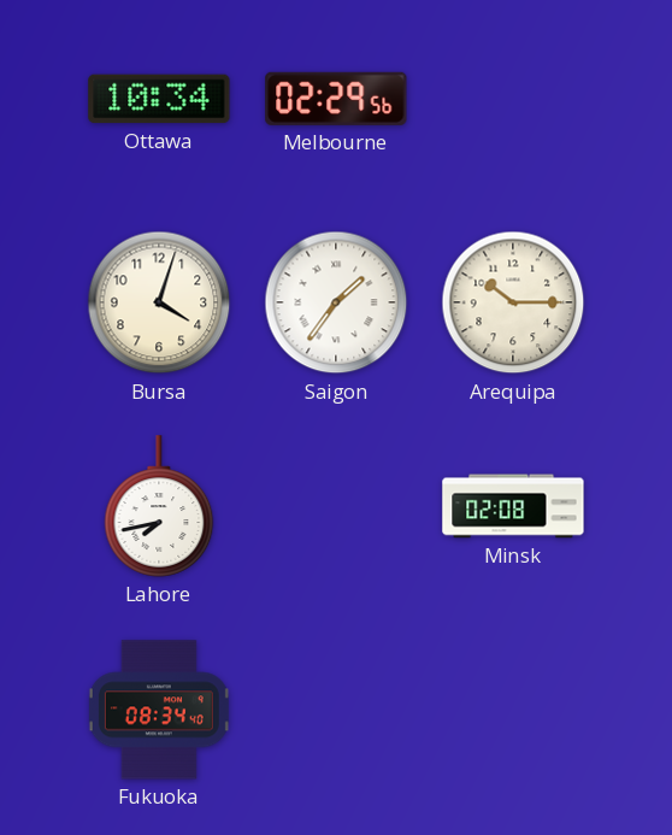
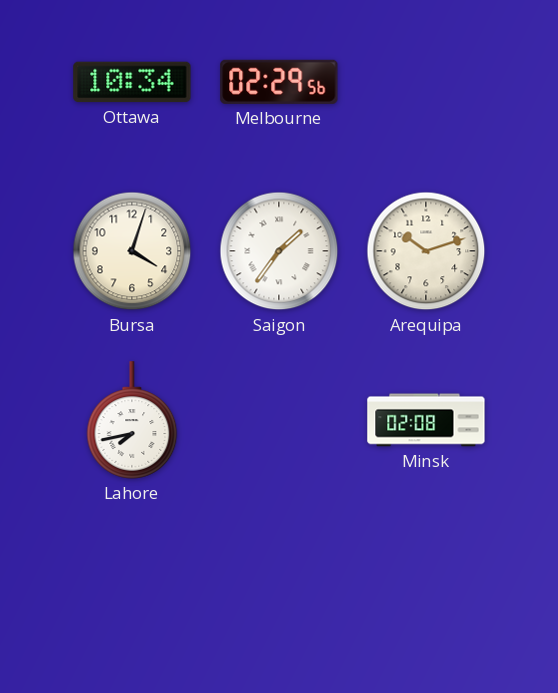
Arequipa: 10:15 -> 10:12 (426, 251)
Fukuoka: 08:34 -> none (159, 710)
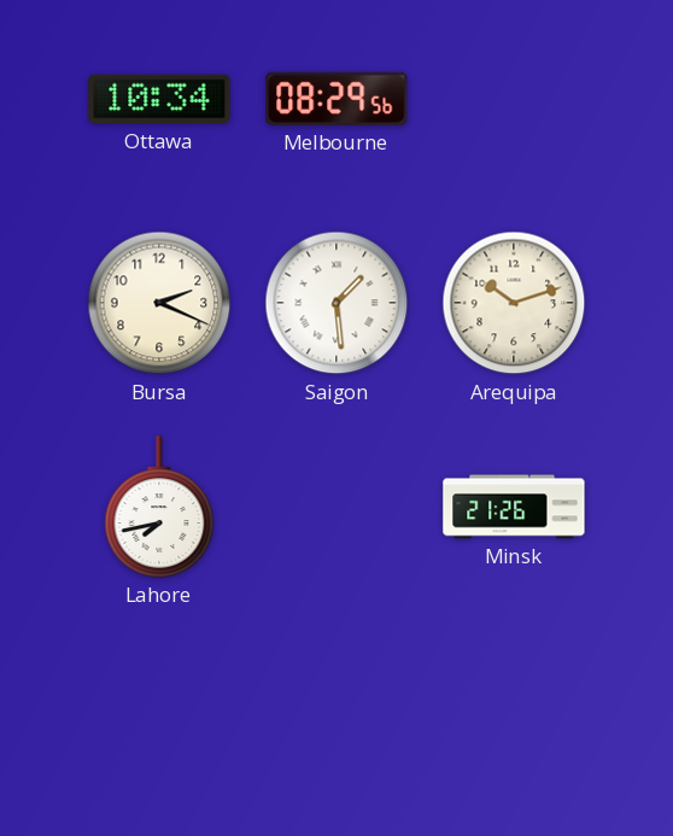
Melbourne: 02:29 -> 08:29 (336, 99)
Bursa: 4:03 -> 2:19 (159, 303)
Saigon: 1:36 -> 1:29 (336, 303)
Minsk: 02:08 -> 21:26 (514, 507)
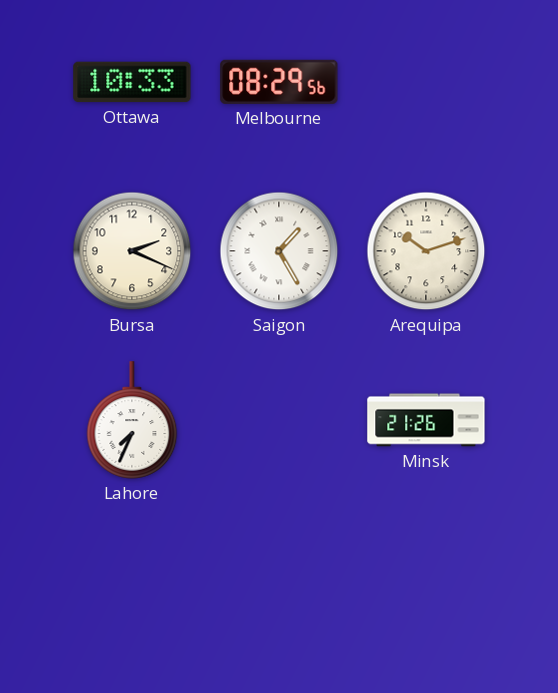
Ottawa: 10:34 -> 10:33 (132, 82)
Saigon: 1:29 -> 1:25 (279, 251)
Lahore: 7:43 -> 7:34 (132, 420)
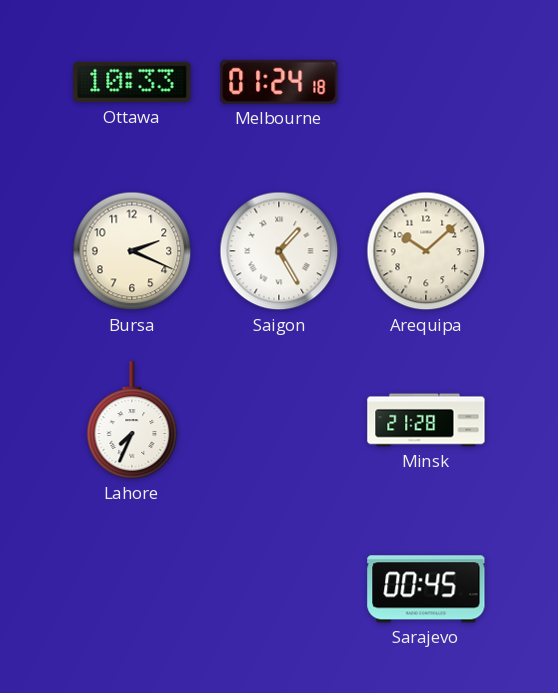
Melbourne: 08:29 -> 01:24 (279, 82)
Arequipa: 10:12 -> 10:08 (426, 251)
Minsk: 21:26 -> 21:28 (426, 420)
Sarajevo: none -> 00:45 (426, 589)
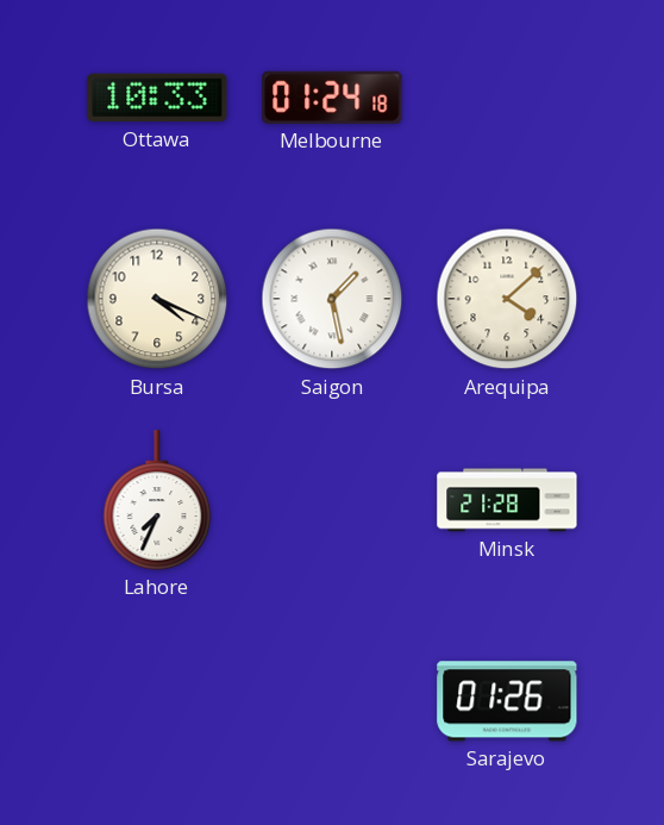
Bursa: 2:19 -> 4:19 (157, 299)
Saigon: 1:25 -> 1:28 (332, 299)
Arequipa: 10:08 -> 4:08 (507, 299)
Sarajevo: 00:45 -> 01:26 (507, 701)
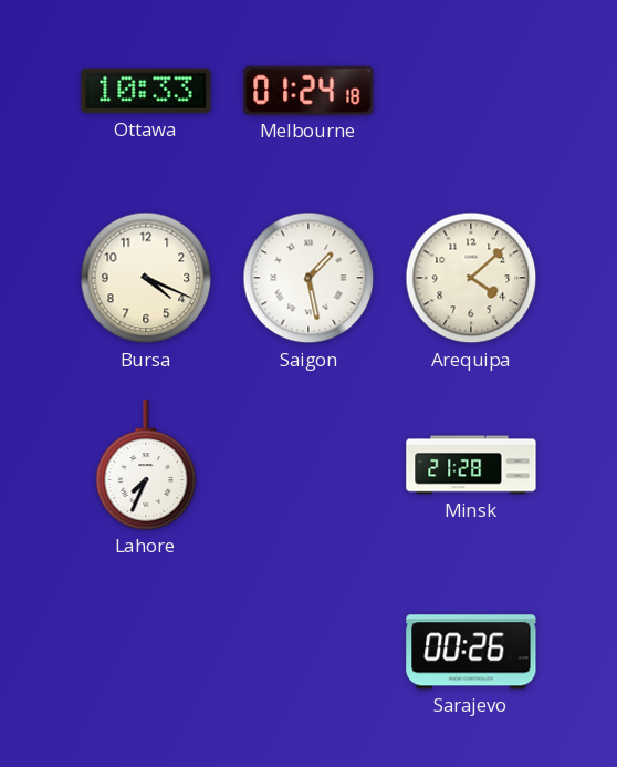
Sarajevo: 01:26 -> 00:26 (471, 652)
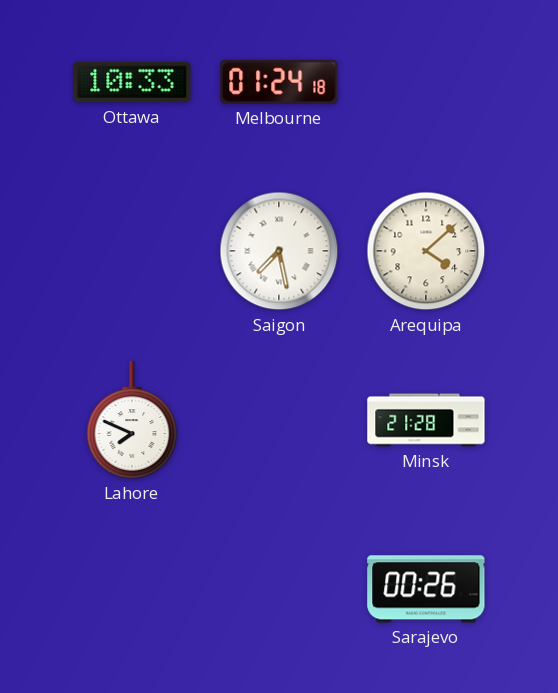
Bursa: 4:19 -> none (146, 278)
Saigon: 1:28 -> 7:28 (279, 251)
Lahore: 7:34 -> 7:49 (132, 420)
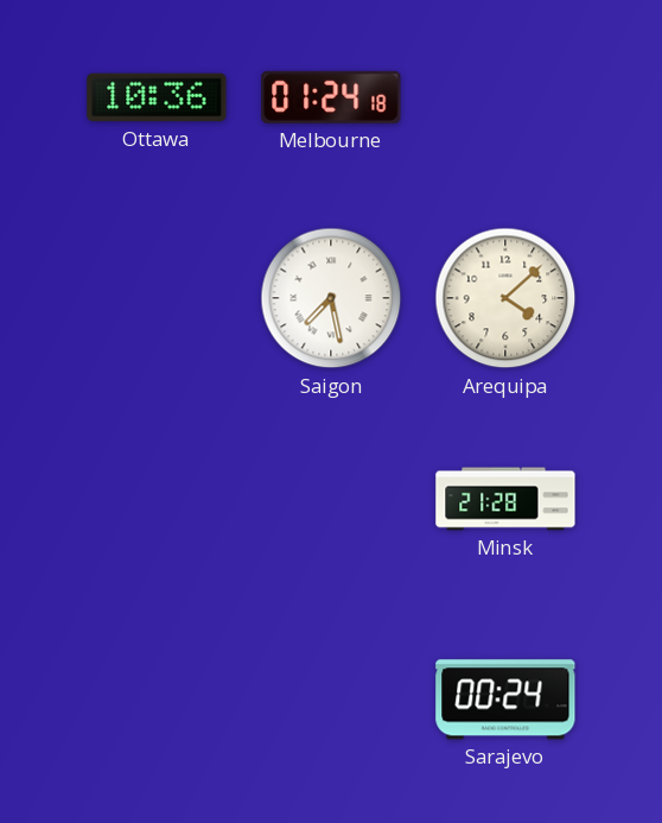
Ottawa: 10:33 -> 10:36 (157, 97)
Lahore: 7:49 -> none (132, 420)
Sarajevo: 00:26 -> 00:24 (505, 699)
